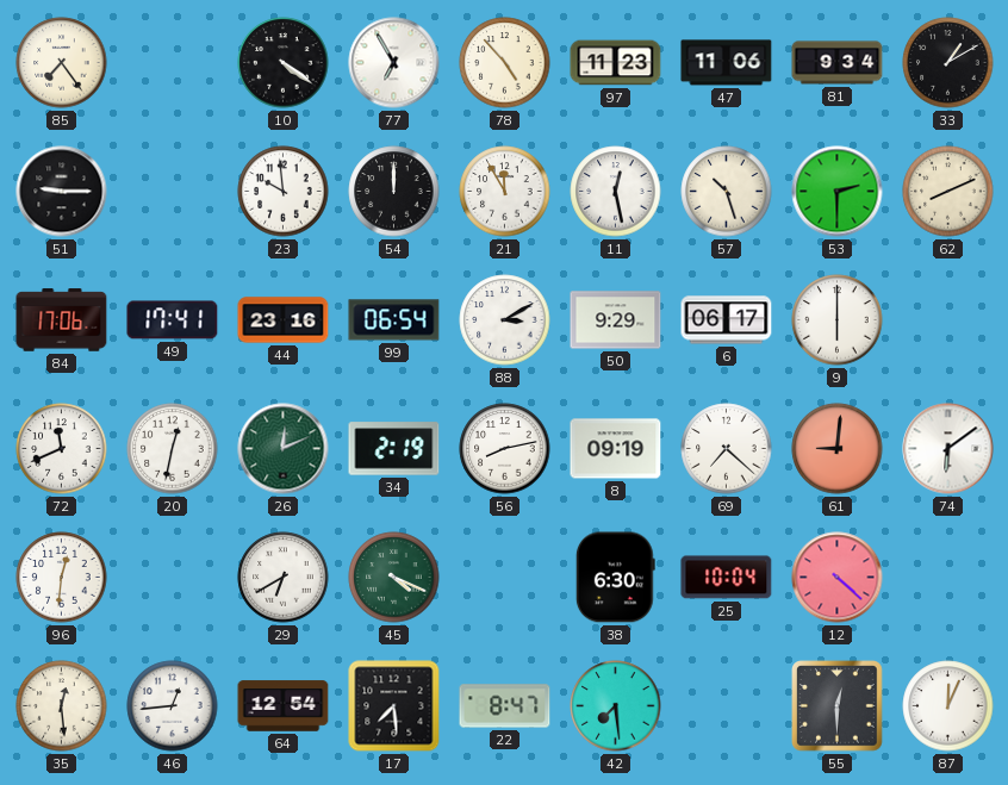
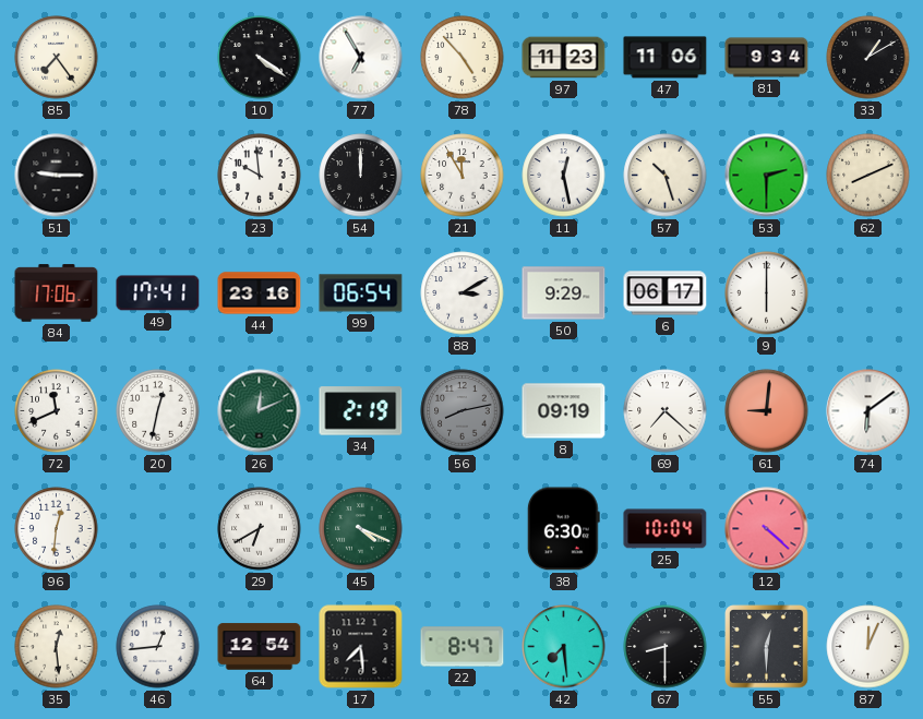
56 dial: white -> grey (463, 411)
67: none -> 8:30 (666, 647)
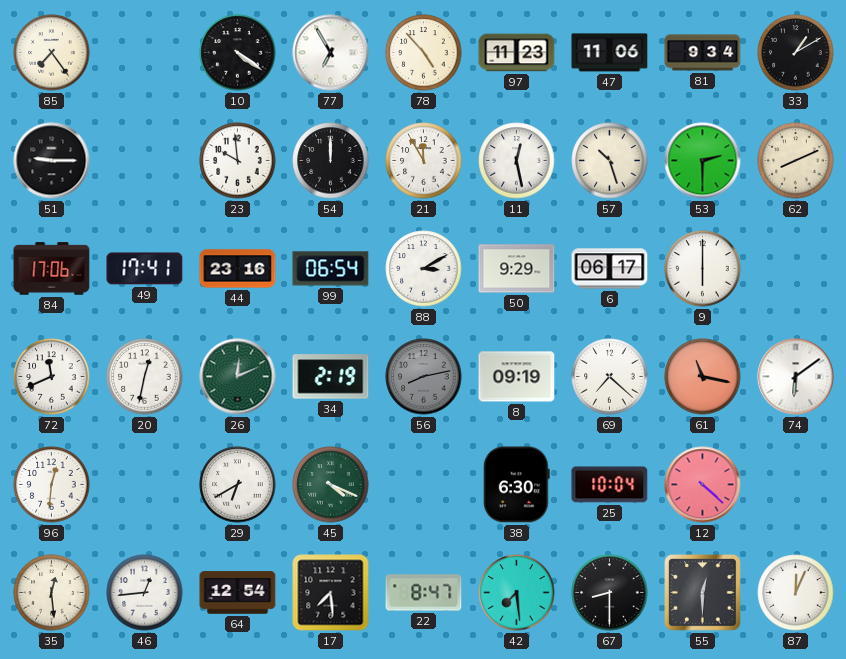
61: 9:01 -> 11:17 (703, 377)
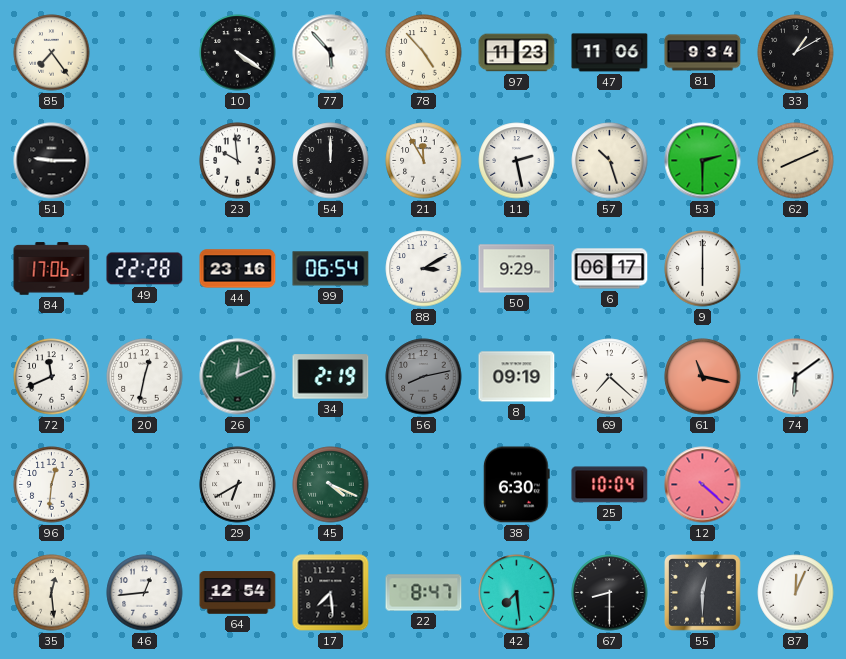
77: 6:55 -> 5:53 (331, 53)
11: 12:28 -> 2:28 (517, 161)
49: 17:41 -> 22:28 (145, 269)
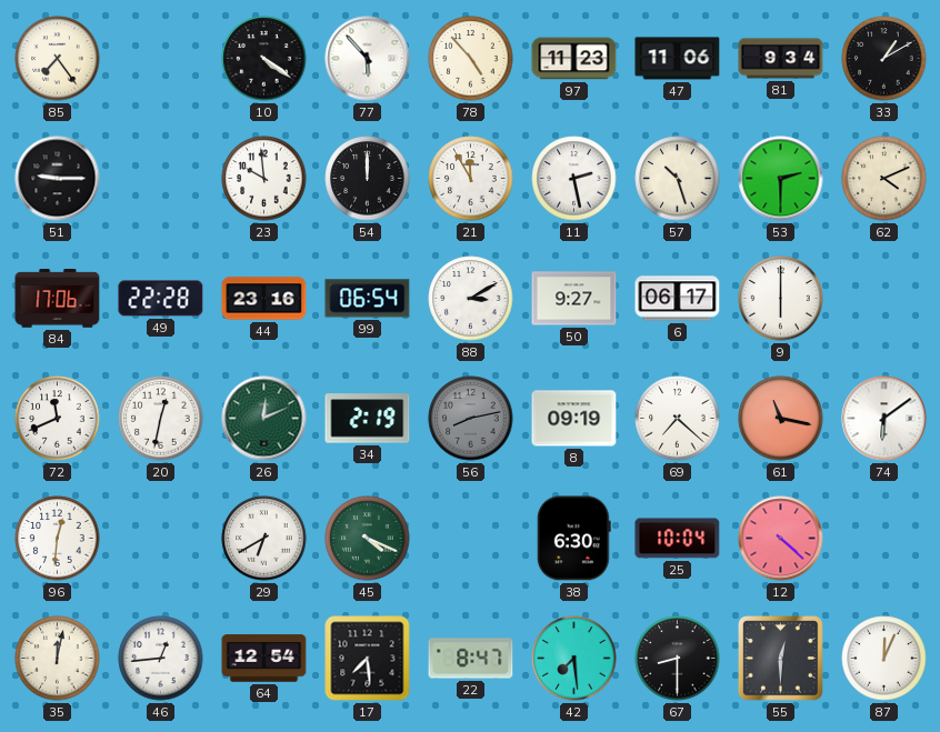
62: 8:11 -> 4:11 (884, 179)
50: 9:29 -> 9:27 (574, 299)
35: 12:29 -> 12:02 (58, 659)
